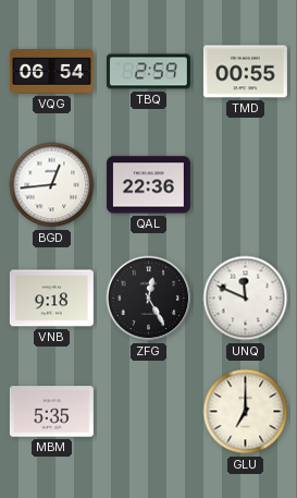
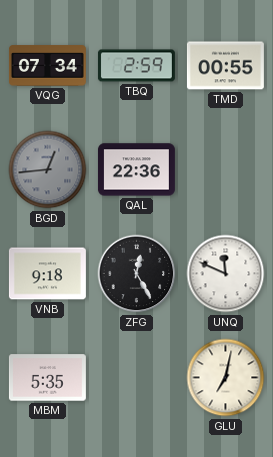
VQG: 06:54 -> 07:34 (47, 66)
BGD dial: white -> grey (48, 170)
GLU: 7:00 -> 7:02 (226, 378)
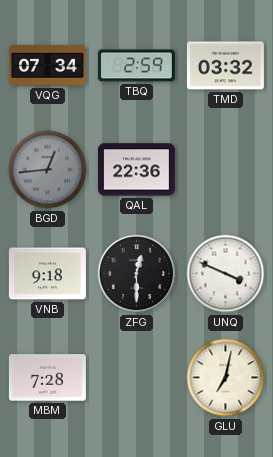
TMD: 00:55 -> 03:32 (225, 66)
ZFG: 12:25 -> 12:30 (137, 274)
UNQ: 11:49 -> 3:49 (226, 274)
MBM: 5:35 -> 7:28 (47, 378)
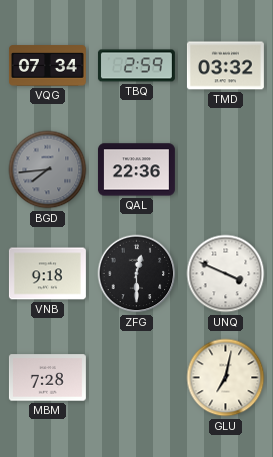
BGD: 12:44 -> 7:44 (48, 170)
